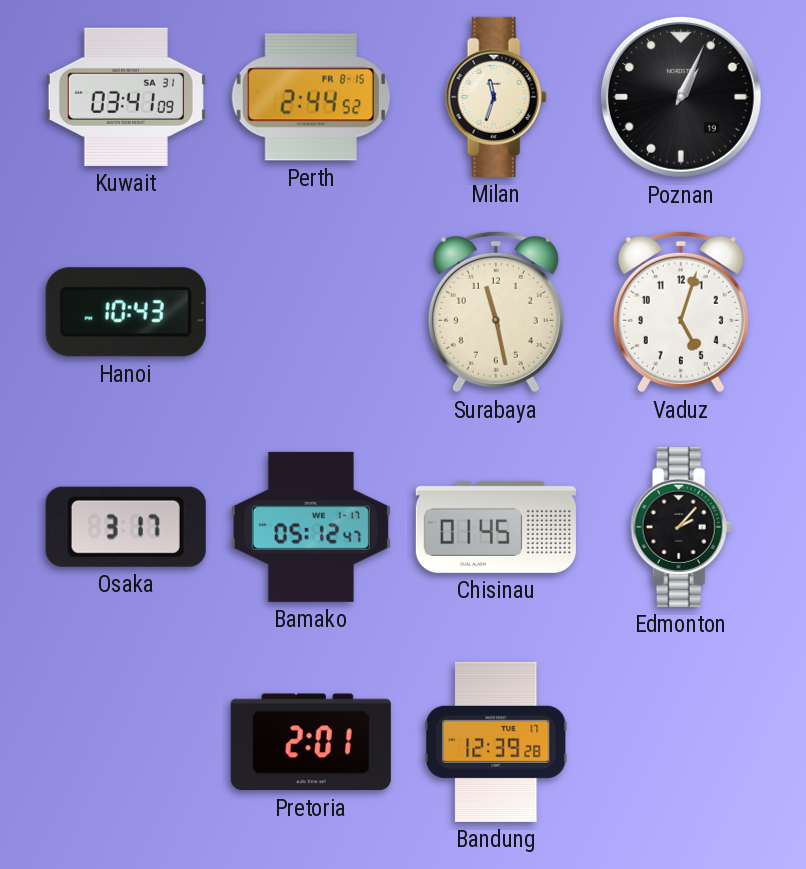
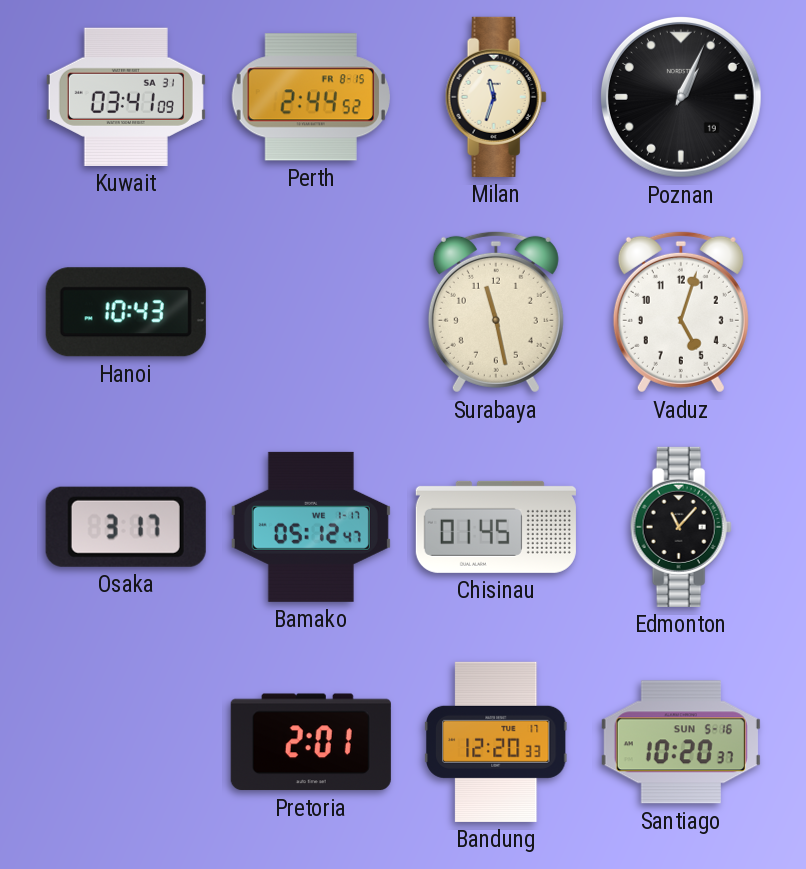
Edmonton: 2:07 -> 11:07 (681, 527)
Bandung: 12:39 -> 12:20 (496, 742)
Santiago: none -> 10:20 (681, 742)
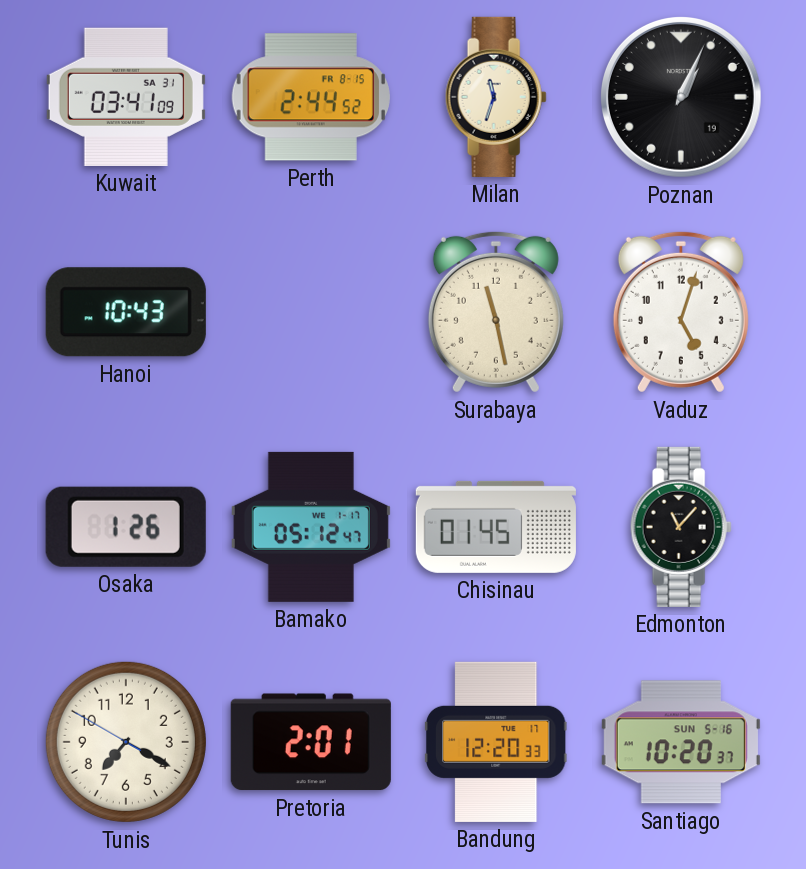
Osaka: 3:17 -> 1:26 (126, 527)
Tunis: none -> 7:19 (126, 742)
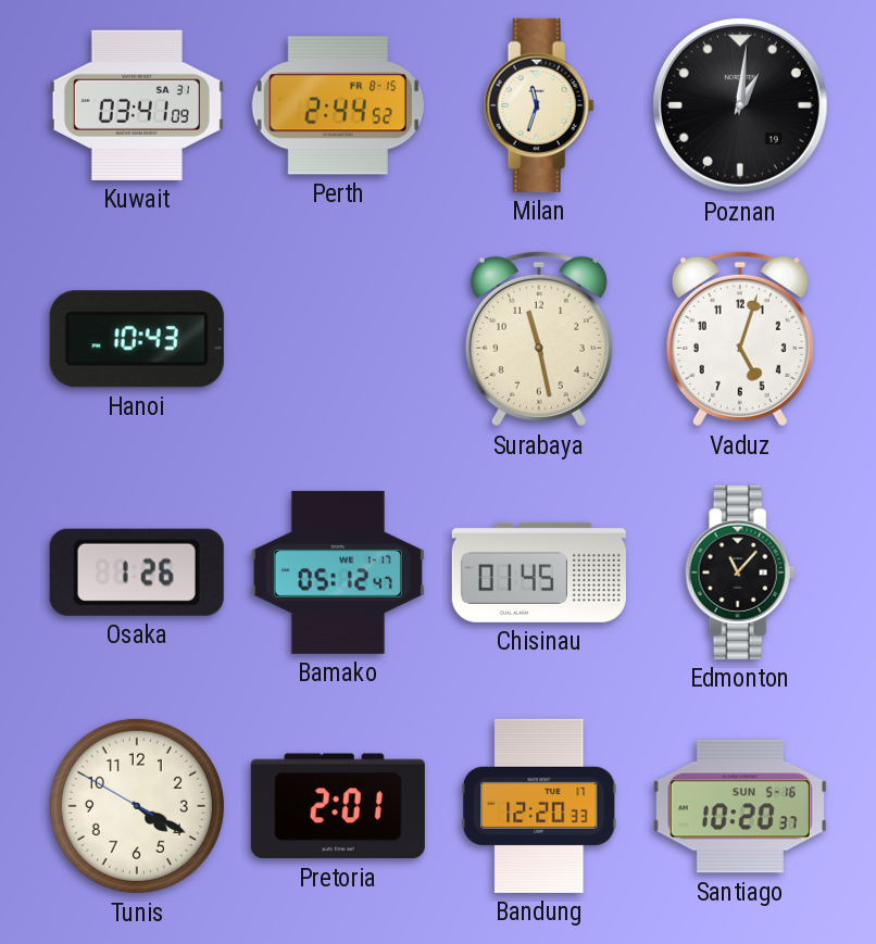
Poznan: 1:04 -> 1:01 (740, 105)
Tunis: 7:19 -> 4:19 (137, 806)
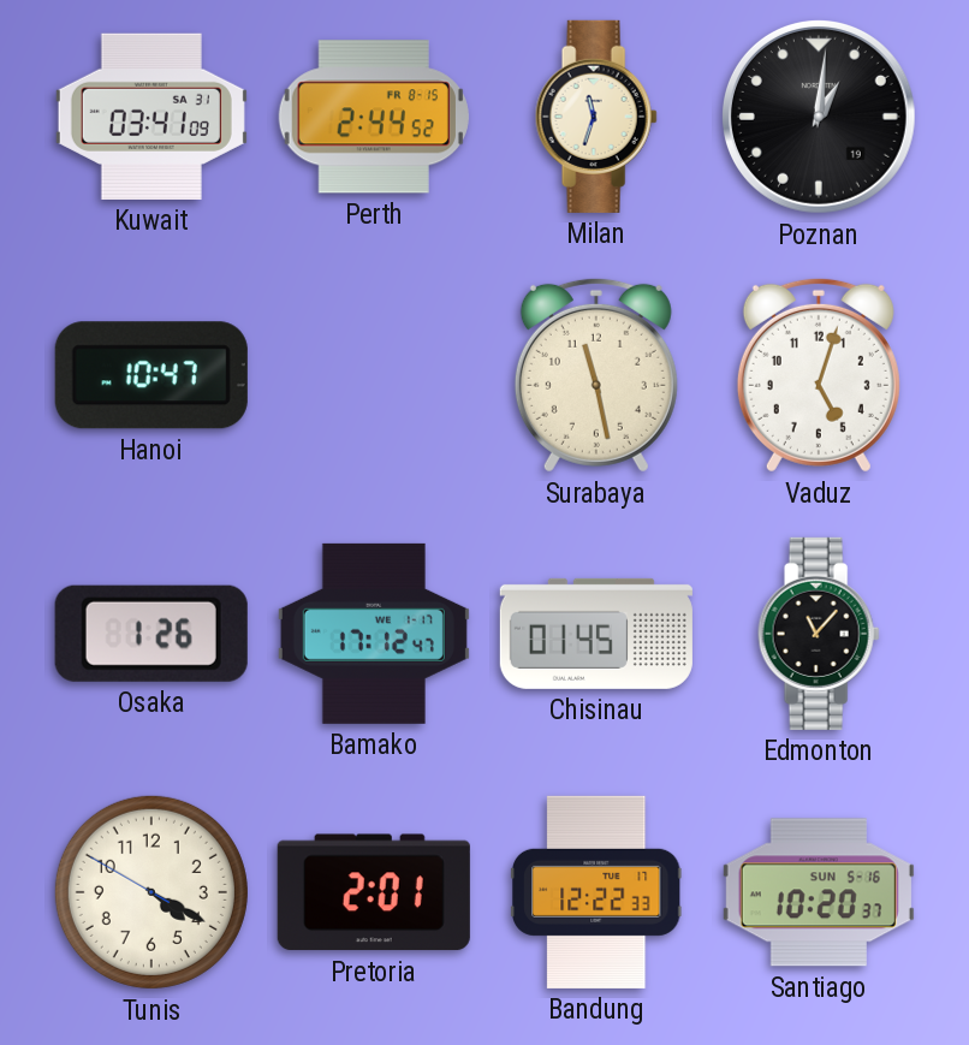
Hanoi: 10:43 -> 10:47 (151, 375)
Bamako: 05:12 -> 17:12 (374, 634)
Bandung: 12:20 -> 12:22 (596, 892)
